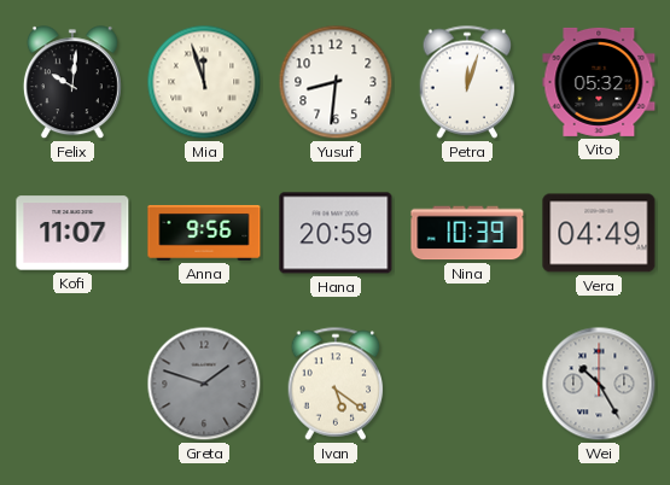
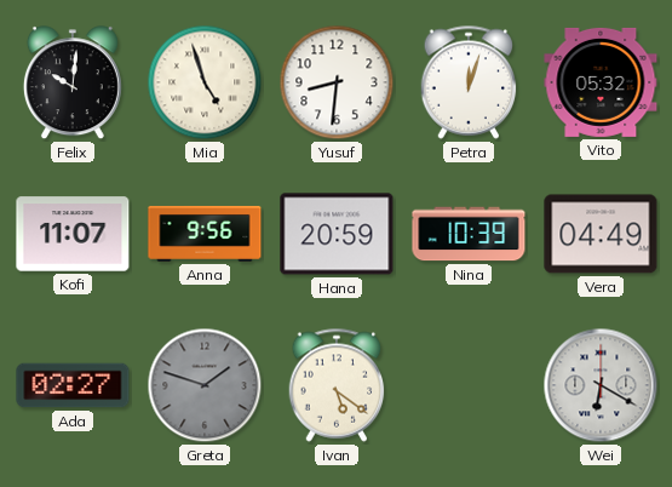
Mia: 11:57 -> 4:57 (205, 82)
Ada: none -> 02:27 (73, 385)
Wei: 10:25 -> 6:20 (601, 385)
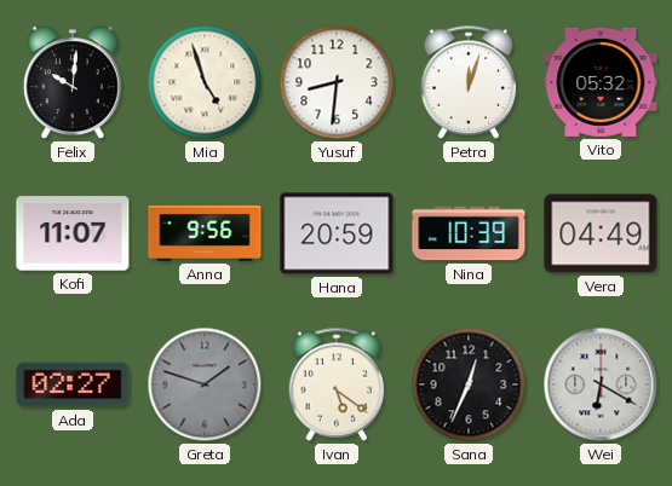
Sana: none -> 12:34 (469, 384)
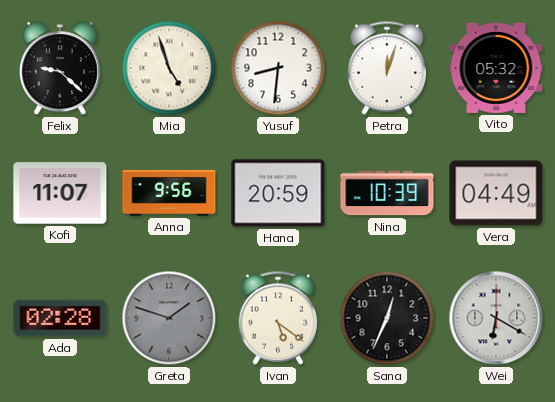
Felix: 10:01 -> 9:22 (60, 69)
Ada: 02:27 -> 02:28 (60, 318)
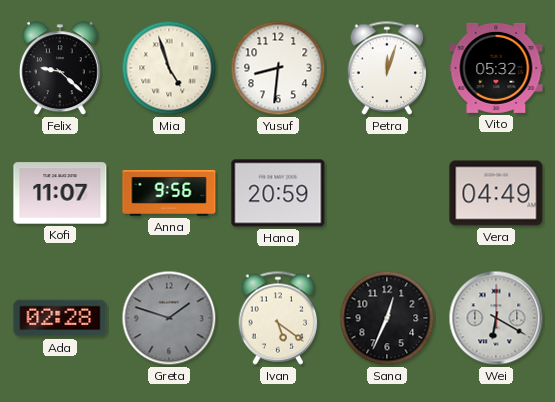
Nina: 10:39 -> none (387, 193)
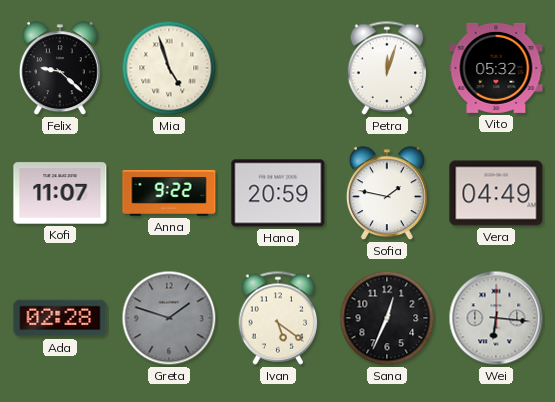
Yusuf: 8:31 -> none (278, 68)
Anna: 9:56 -> 9:22 (169, 193)
Sofia: none -> 1:47 (387, 194)
Wei: 6:20 -> 6:16 (496, 318)
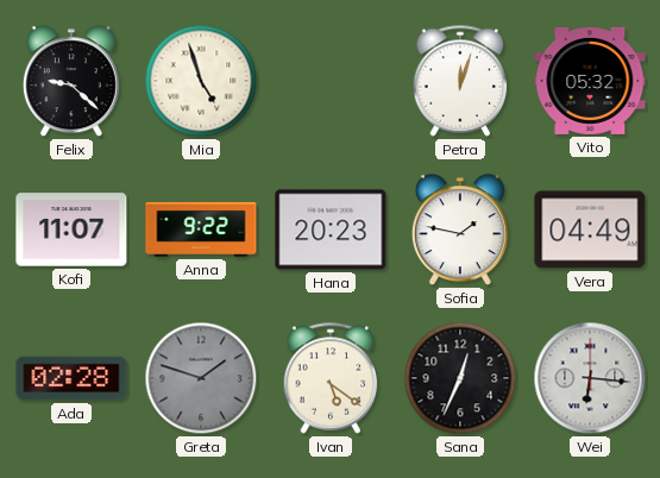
Hana: 20:59 -> 20:23 (331, 229)
